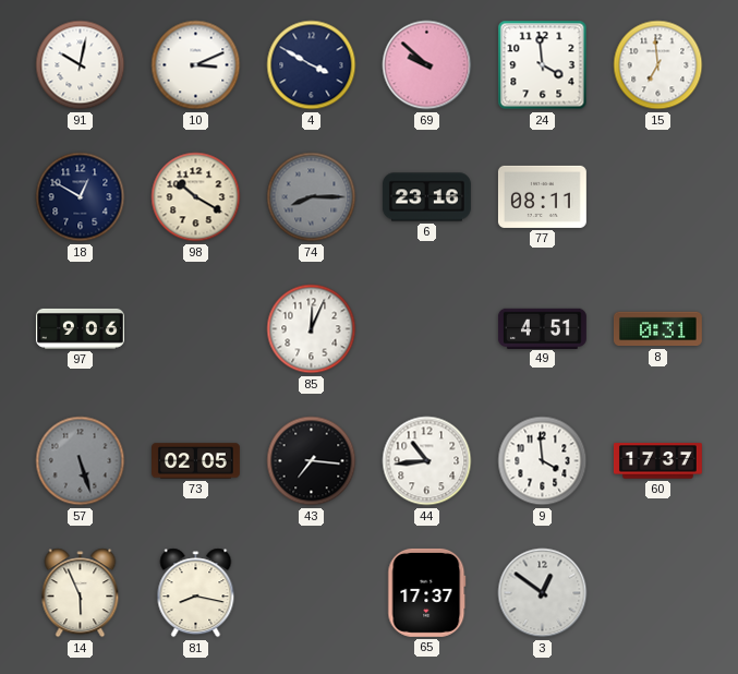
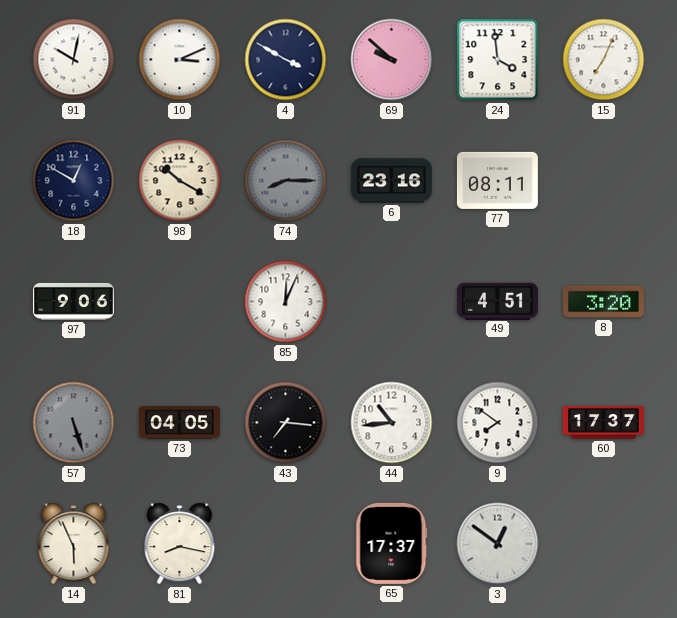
15: 6:59 -> 7:04 (604, 60)
8: 0:31 -> 3:20 (603, 302)
73: 02:05 -> 04:05 (180, 423)
9: 3:59 -> 7:51 (498, 423)
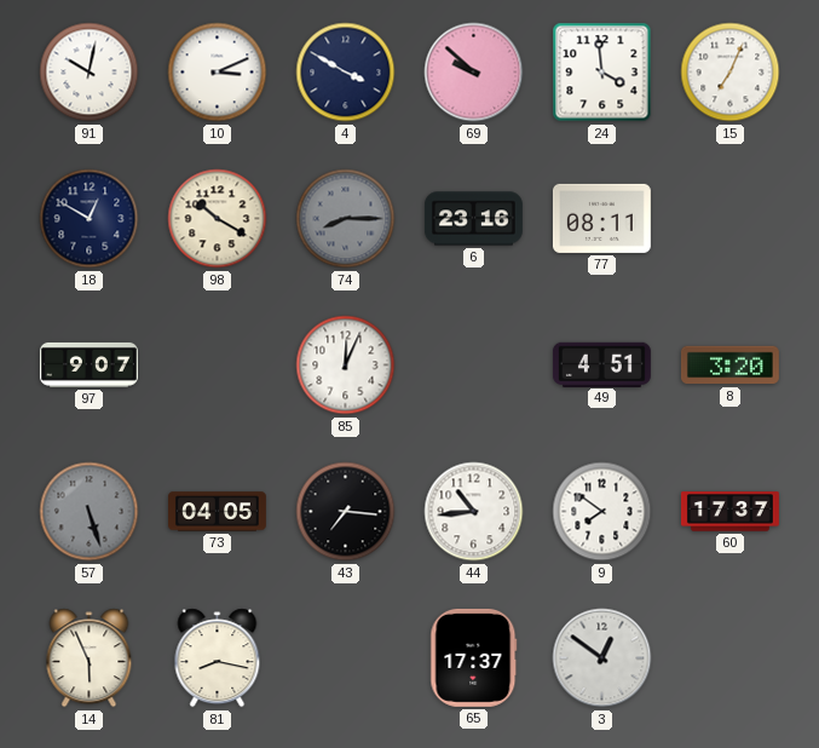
97: 9:06 -> 9:07 (88, 364)
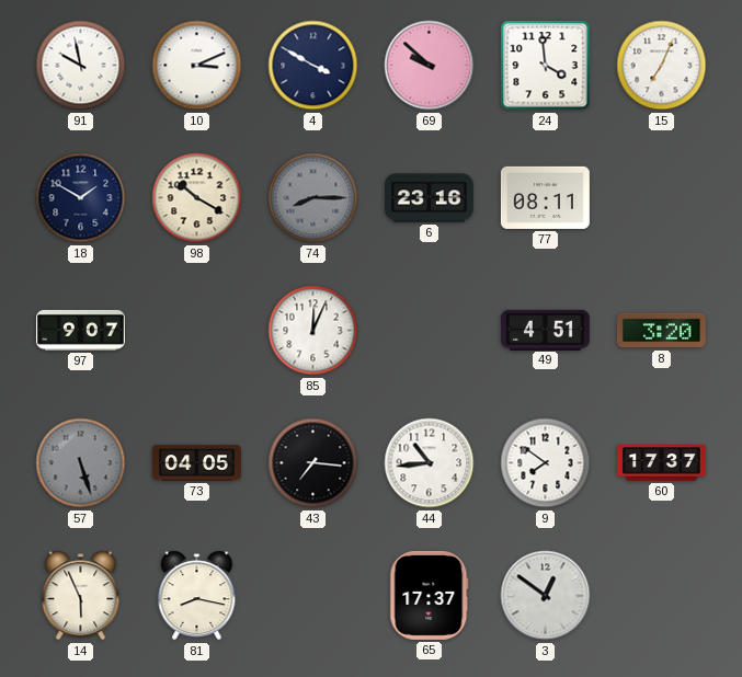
91: 10:02 -> 9:58 (81, 66)
18: 12:50 -> 1:50 (81, 198)
